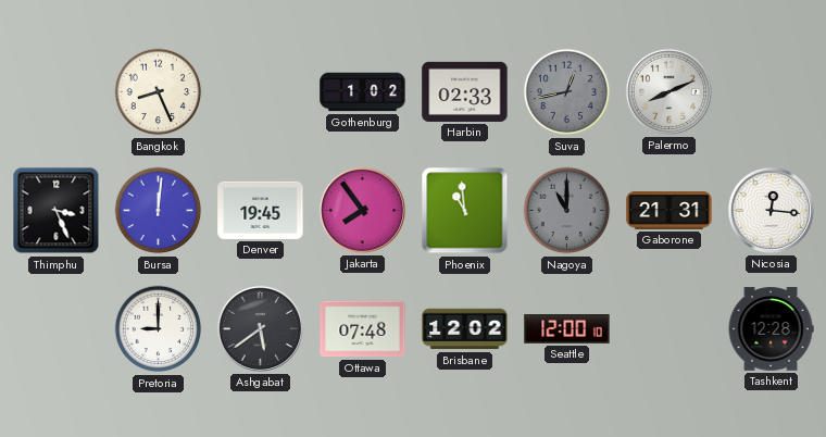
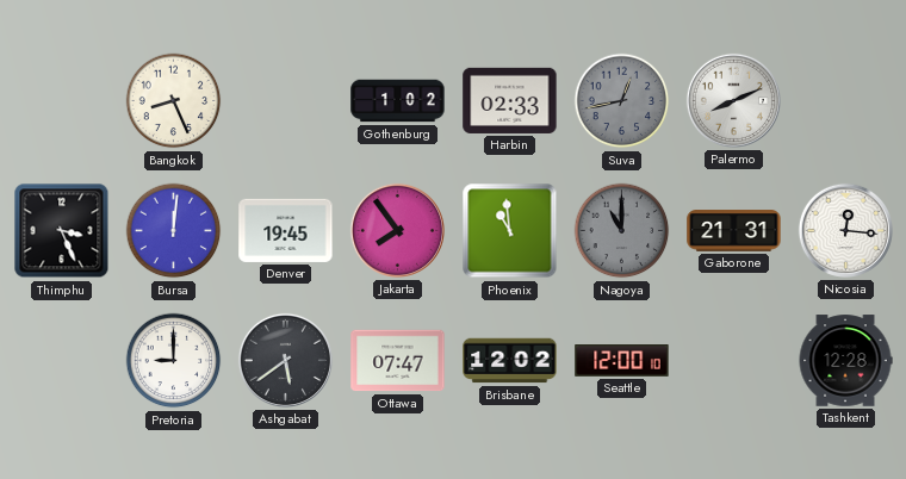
Ottawa: 07:48 -> 07:47 (398, 361)
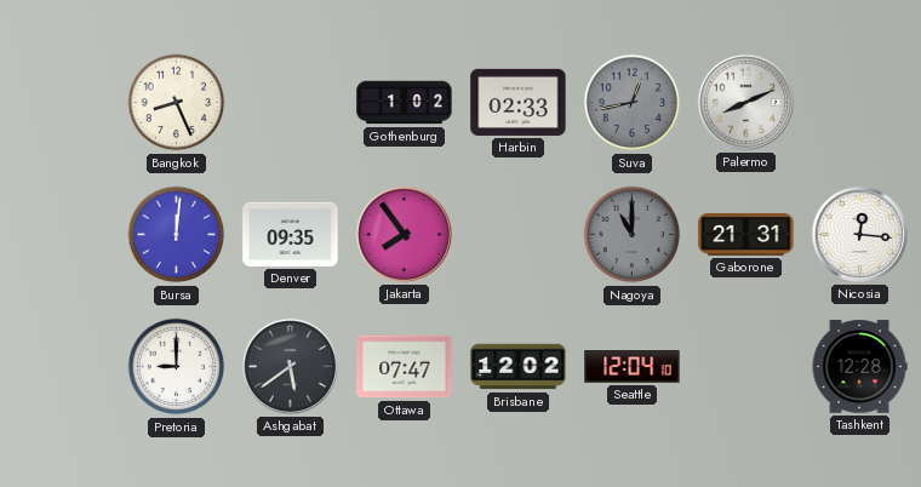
Thimphu: 3:26 -> none (62, 231)
Denver: 19:45 -> 09:35 (291, 234)
Phoenix: 10:59 -> none (510, 231)
Seattle: 12:00 -> 12:04 (633, 367)
